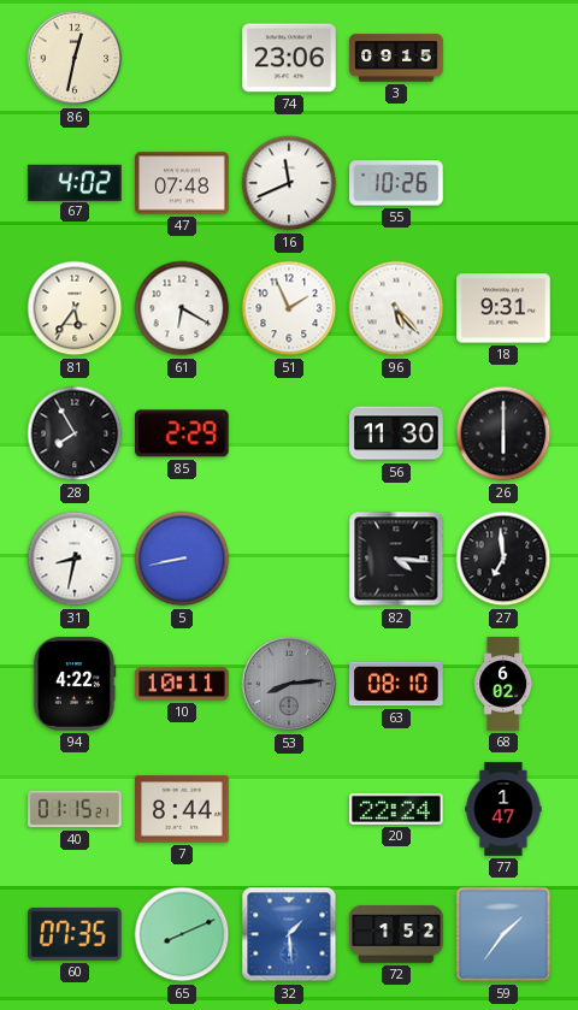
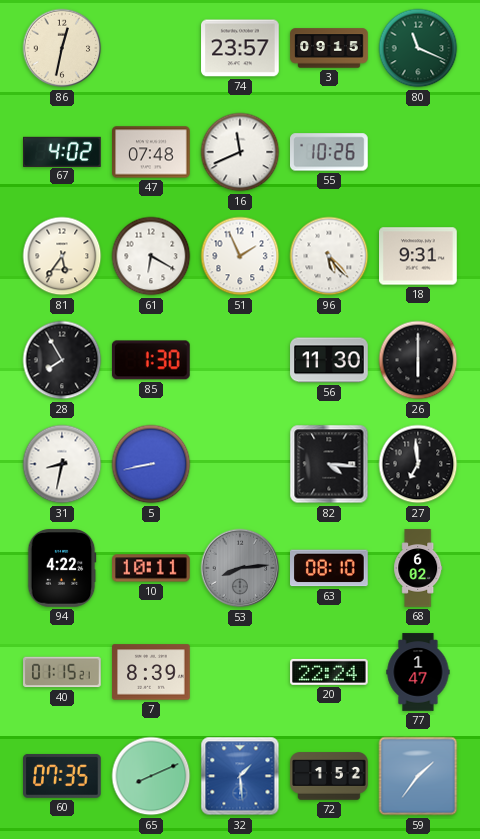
74: 23:06 -> 23:57 (240, 48)
80: none -> 11:19 (418, 48)
85: 2:29 -> 1:30 (151, 360)
7: 8:44 -> 8:39 (151, 672)
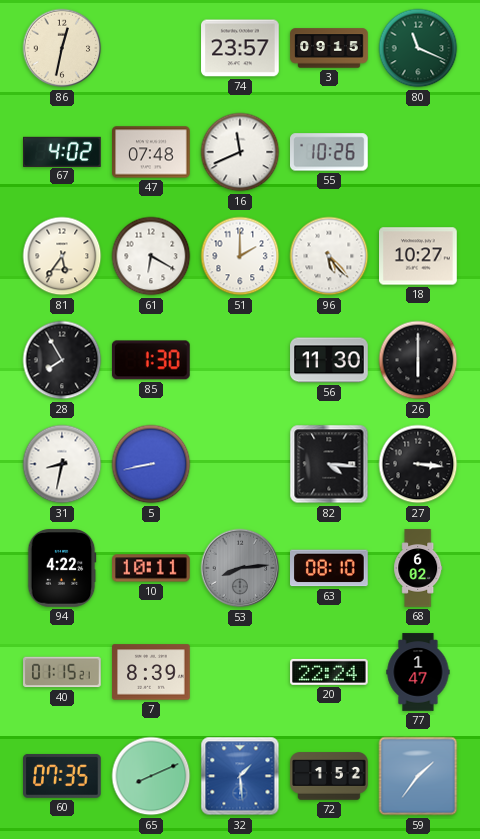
51: 1:56 -> 2:00 (240, 256)
18: 9:31 -> 10:27 (418, 256)
27: 6:59 -> 3:16 (418, 464)
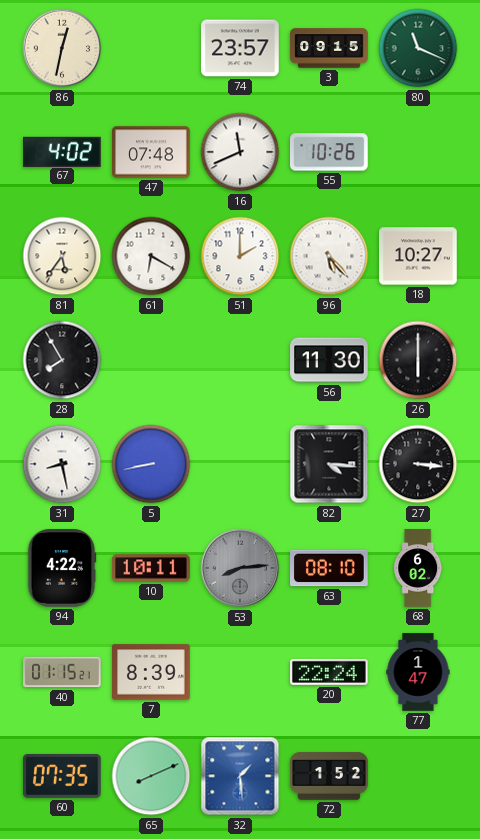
85: 1:30 -> none (151, 360)
31: 8:32 -> 8:28 (62, 464)
59: 1:36 -> none (418, 776)
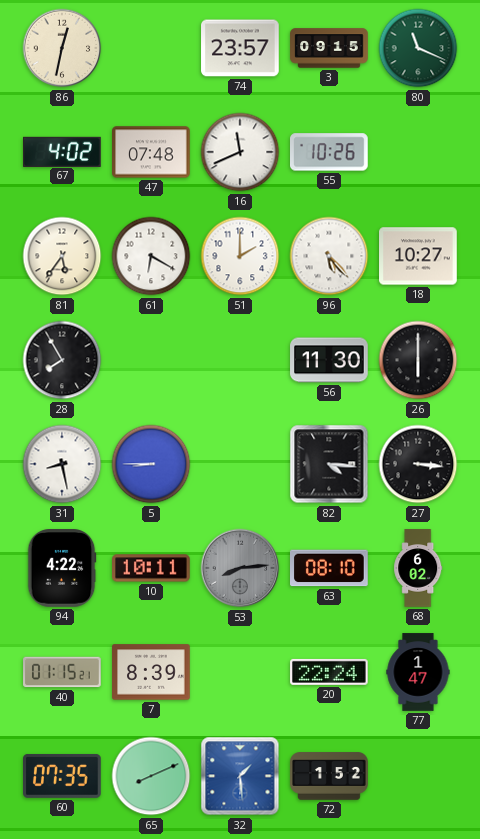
5: 8:43 -> 8:45 (151, 464)
